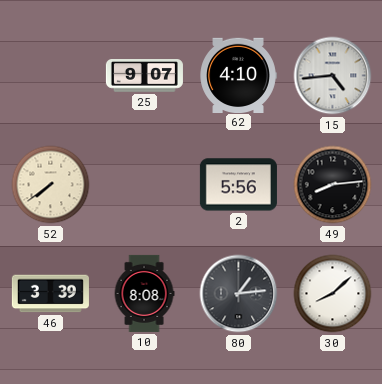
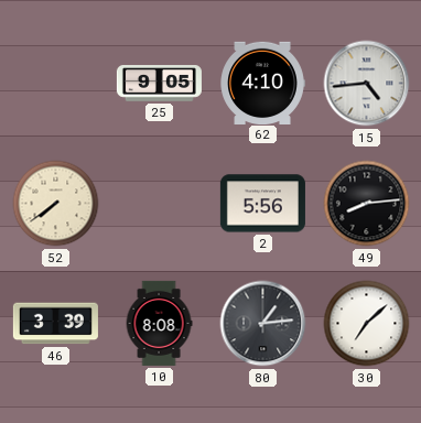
25: 9:07 -> 9:05 (159, 84)
30: 8:08 -> 7:08 (367, 324)
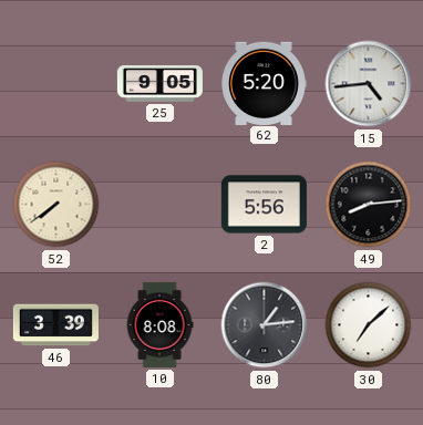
62: 4:10 -> 5:20 (264, 83)
